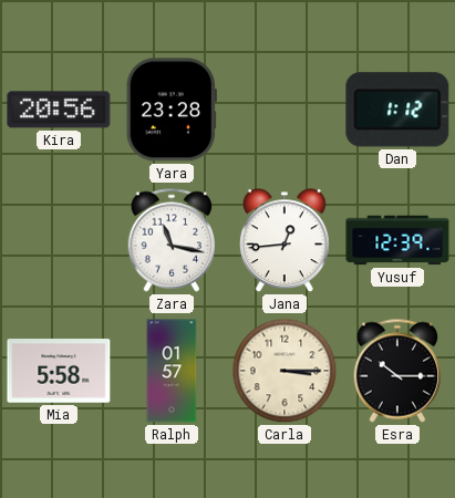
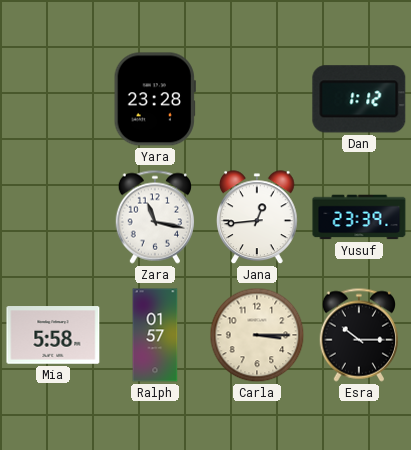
Kira: 20:56 -> none (59, 110)
Yusuf: 12:39 -> 23:39 (359, 217)
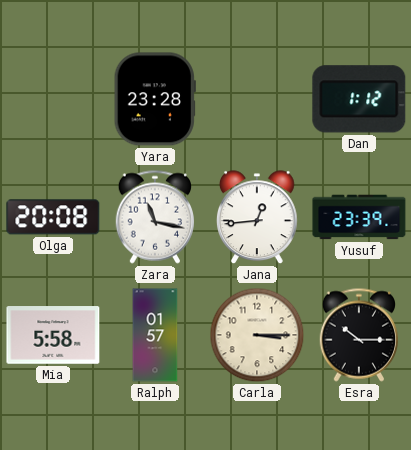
Olga: none -> 20:08 (53, 217)
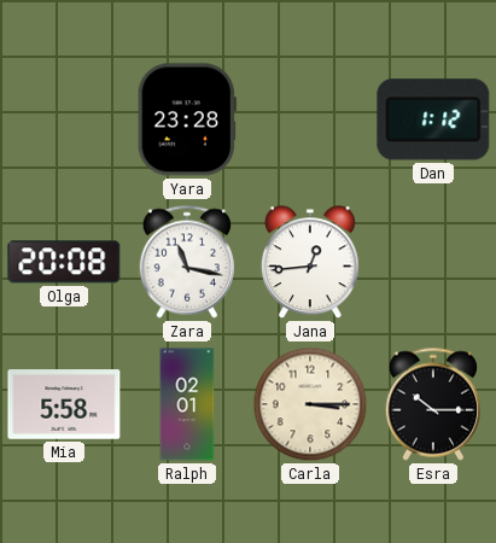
Yusuf: 23:39 -> none (359, 217)
Ralph: 01:57 -> 02:01 (187, 404)
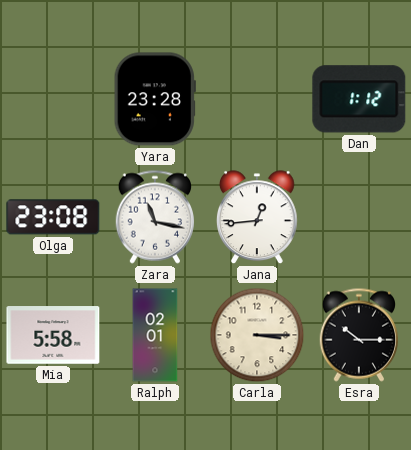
Olga: 20:08 -> 23:08 (53, 217)
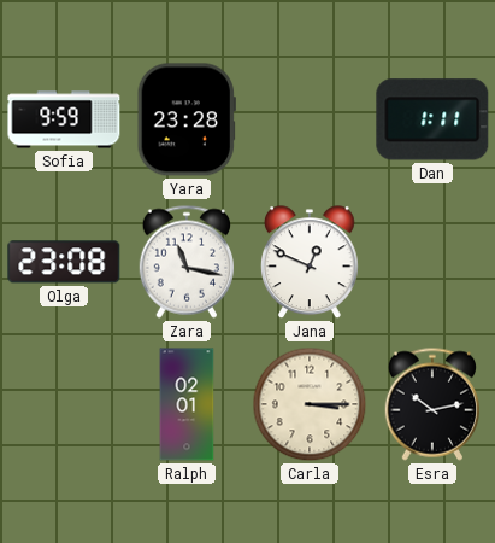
Sofia: none -> 9:59 (64, 119)
Dan: 1:12 -> 1:11 (432, 119)
Jana: 12:44 -> 12:49 (311, 263)
Mia: 5:58 -> none (53, 335)
Esra: 10:15 -> 10:13 (431, 404)
